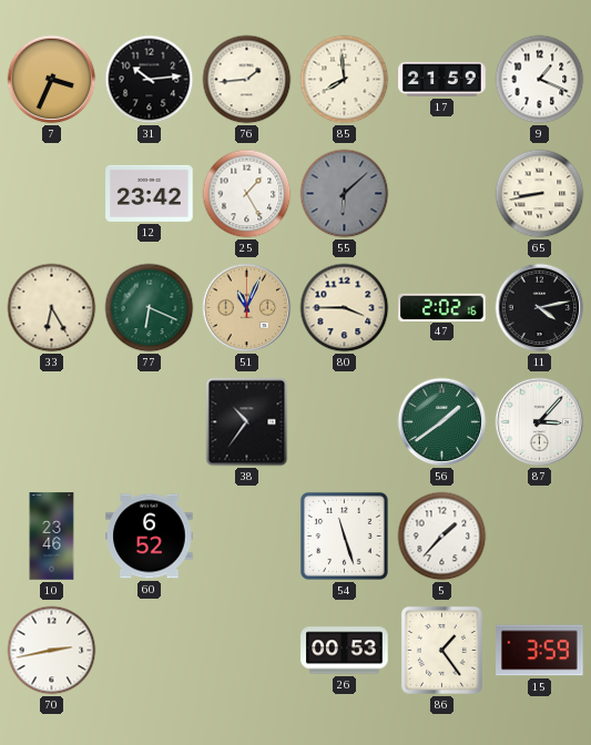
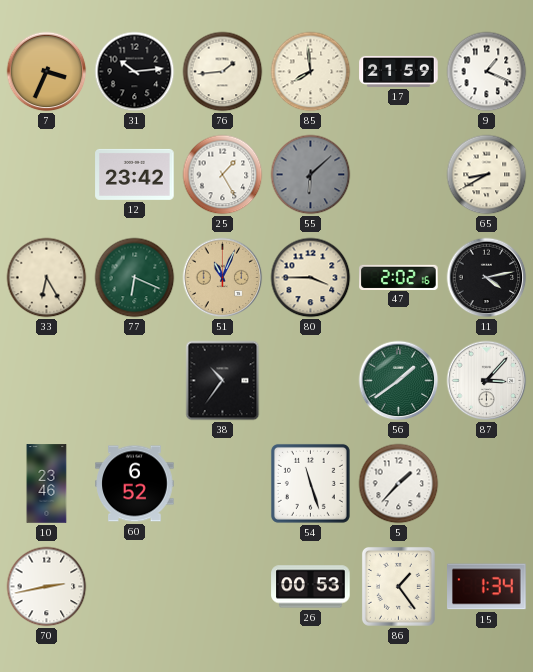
65: 8:43 -> 8:40 (487, 175)
15: 3:59 -> 1:34 (487, 587)
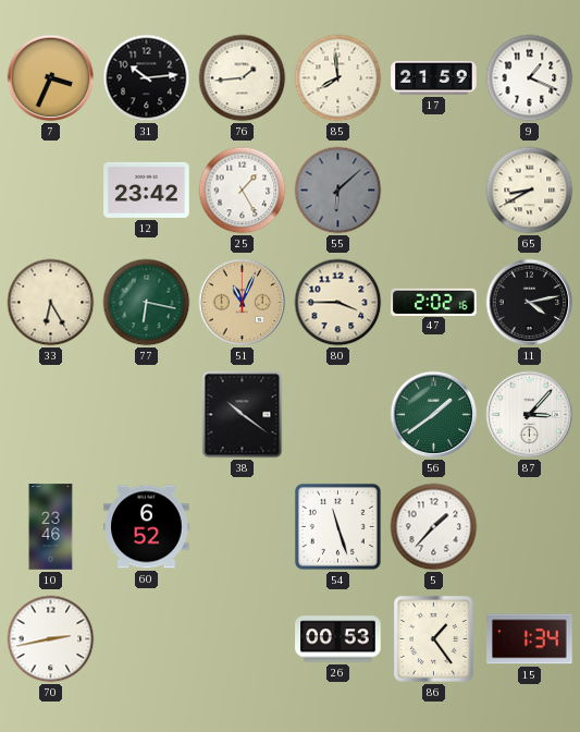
77: 6:19 -> 6:17 (147, 303)
38: 10:36 -> 10:21 (243, 415)
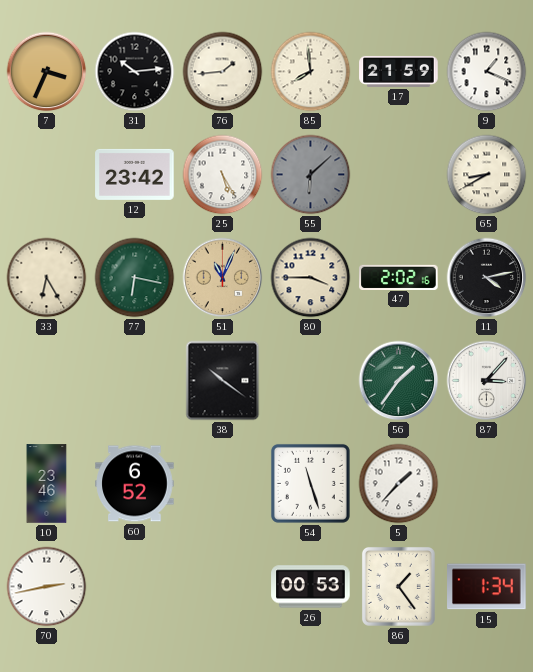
25: 1:25 -> 5:25 (223, 175)
56: 1:39 -> 1:36 (399, 381)
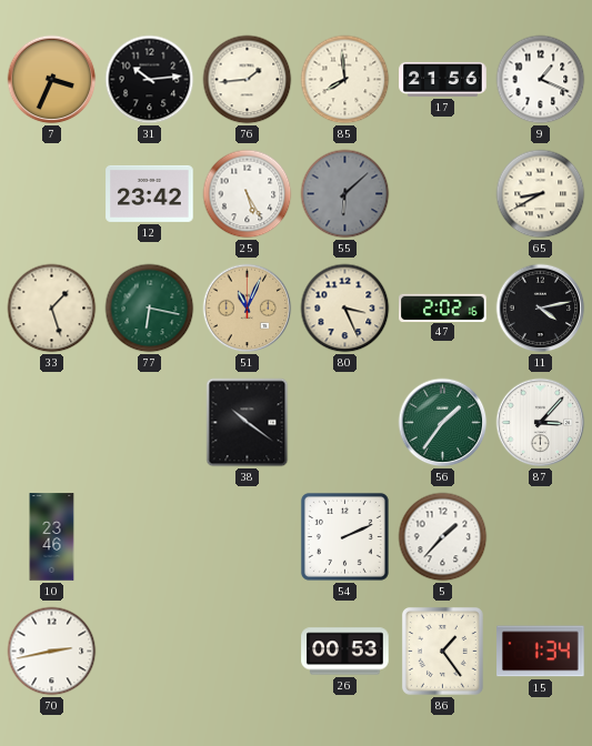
17: 21:59 -> 21:56 (443, 79)
33: 6:25 -> 1:27 (52, 309)
80: 3:45 -> 3:26 (345, 309)
60: 6:52 -> none (135, 484)
54: 11:27 -> 2:11 (344, 536)
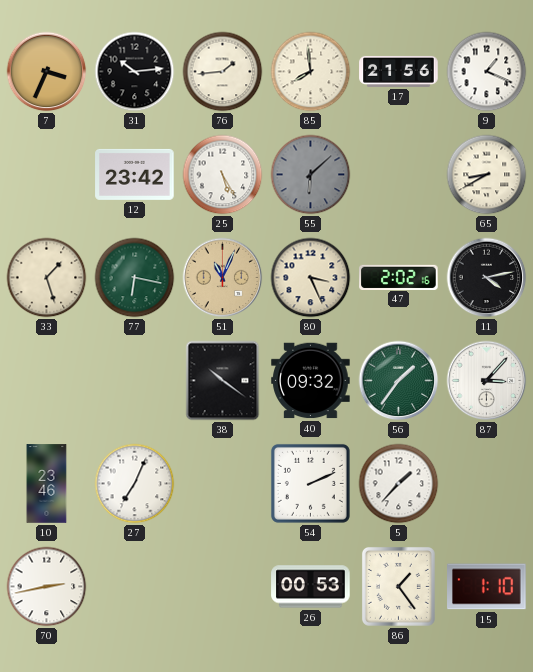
40: none -> 09:32 (311, 381)
27: none -> 7:04 (135, 484)
15: 1:34 -> 1:10 (487, 587)
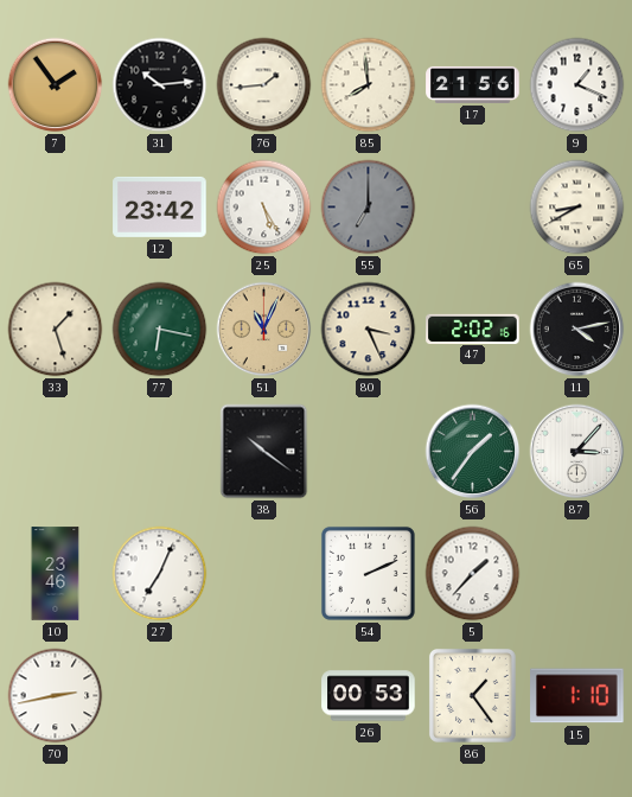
7: 3:34 -> 1:54 (56, 85)
55: 6:08 -> 7:00 (369, 208)
40: 09:32 -> none (311, 381)
